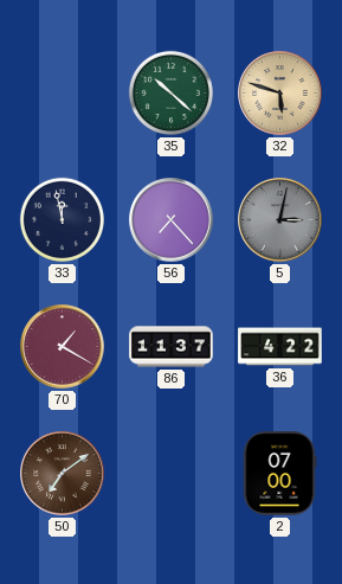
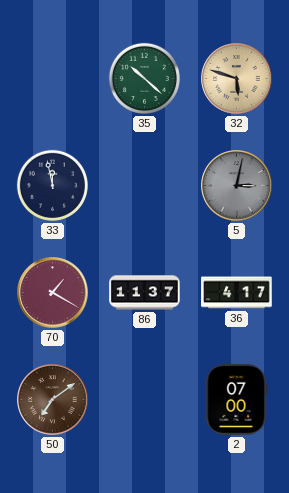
56: 7:23 -> none (172, 220)
36: 4:22 -> 4:17 (237, 293)
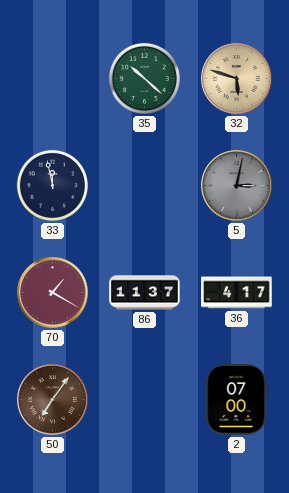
50: 7:09 -> 7:06 (53, 400)
